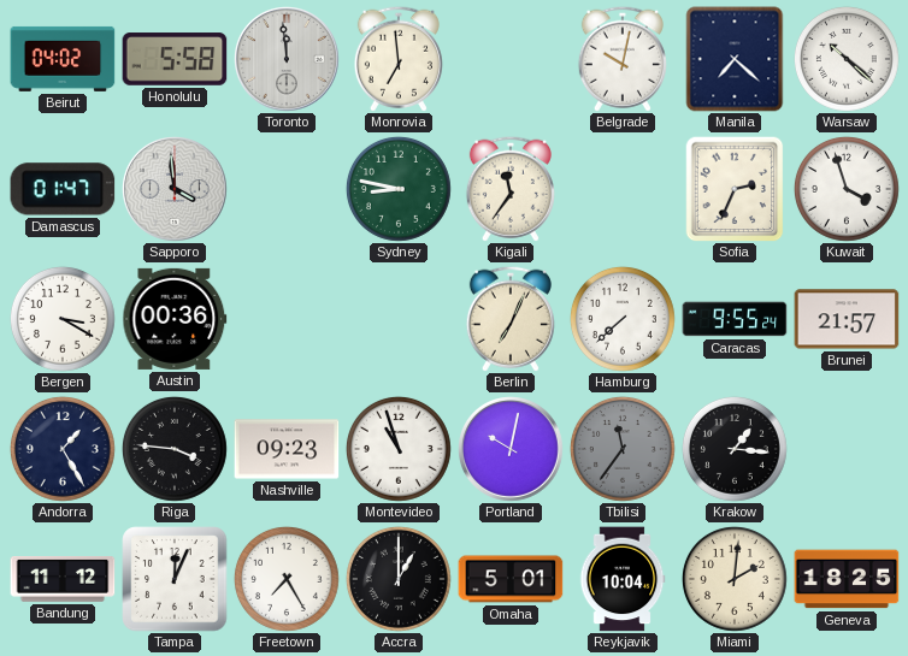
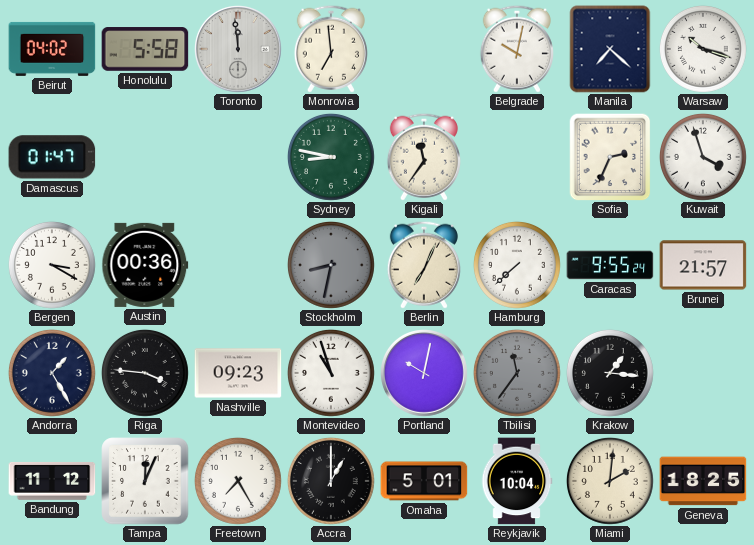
Warsaw: 10:22 -> 10:18 (703, 49)
Sapporo: 3:59 -> none (176, 190)
Stockholm: none -> 8:32 (331, 265)
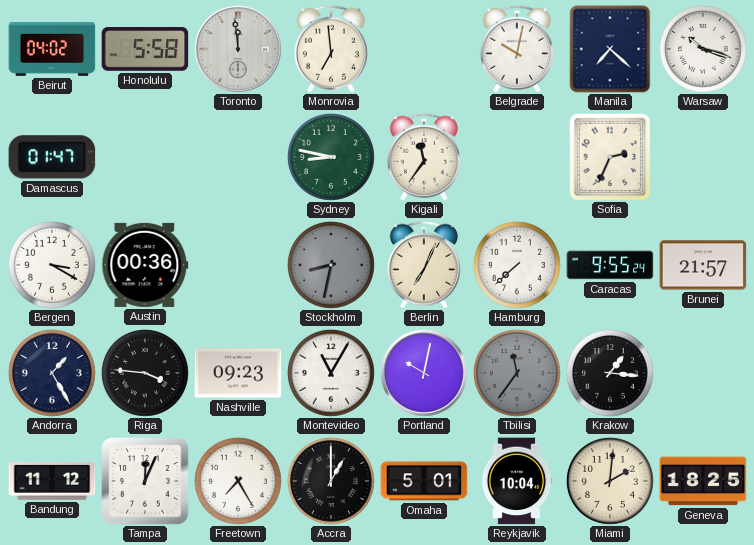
Kuwait: 3:57 -> none (703, 157)
Montevideo: 10:57 -> 11:05 (331, 373)
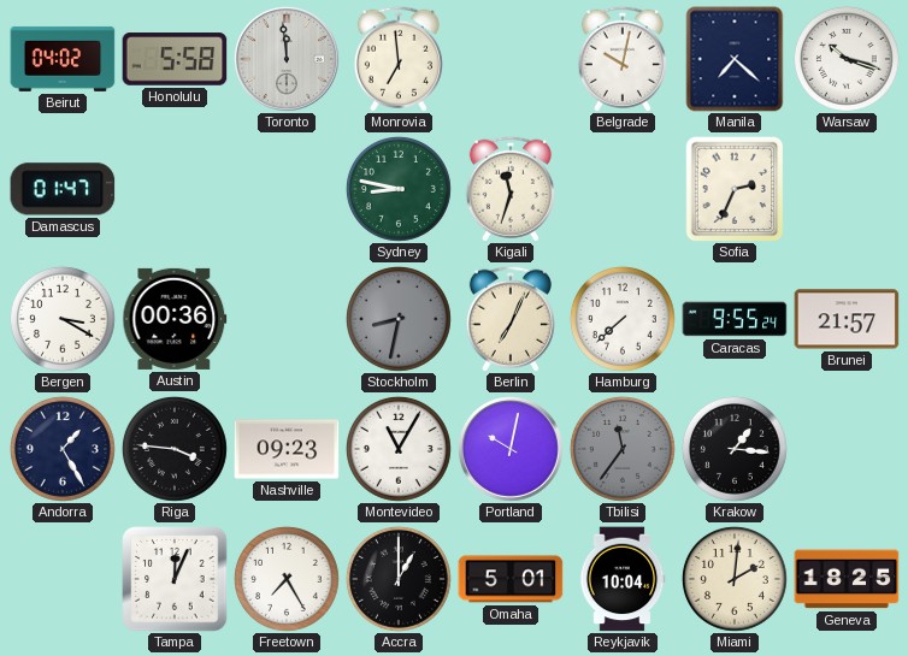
Kigali: 11:36 -> 11:33 (511, 189)
Bandung: 11:12 -> none (52, 482)
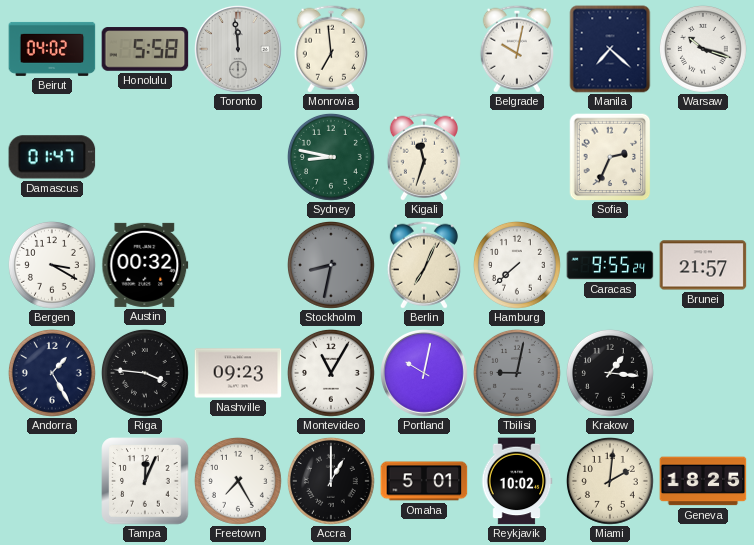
Austin: 00:36 -> 00:32 (145, 265)
Tbilisi: 11:36 -> 9:02 (517, 373)
Reykjavik: 10:04 -> 10:02 (517, 481)
